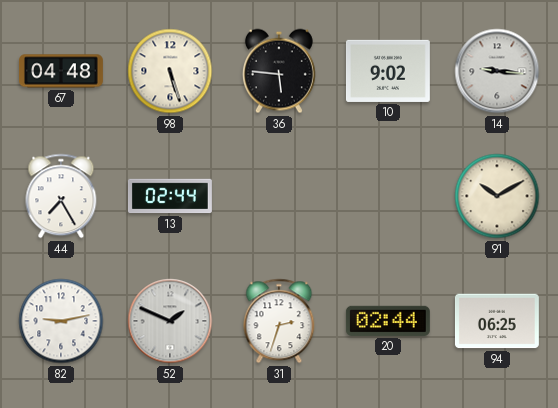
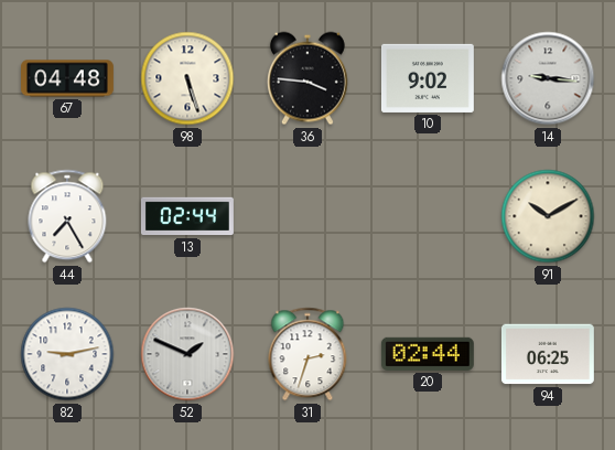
36: 5:46 -> 3:46 (307, 78)
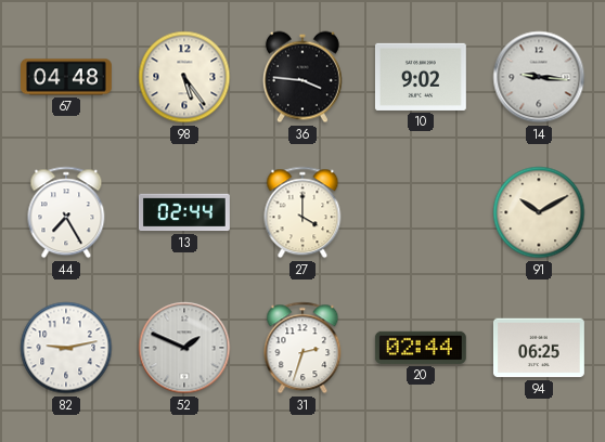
98: 5:27 -> 5:24 (184, 77)
27: none -> 4:00 (302, 212)
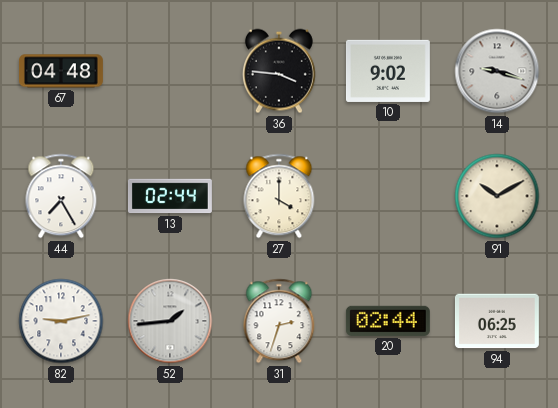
98: 5:24 -> none (184, 77)
14: 9:16 -> 9:18 (497, 71)
52: 1:49 -> 1:44 (170, 321)
